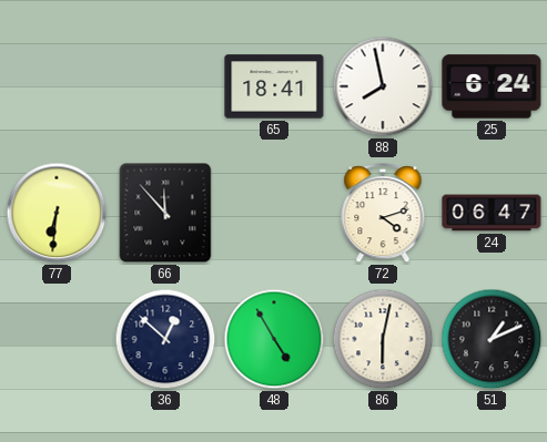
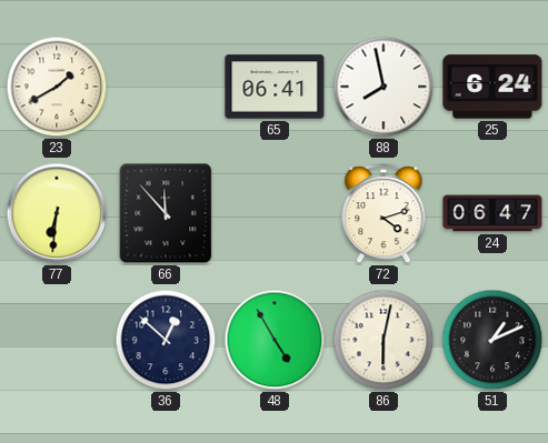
23: none -> 1:40 (57, 87)
65: 18:41 -> 06:41 (275, 87)
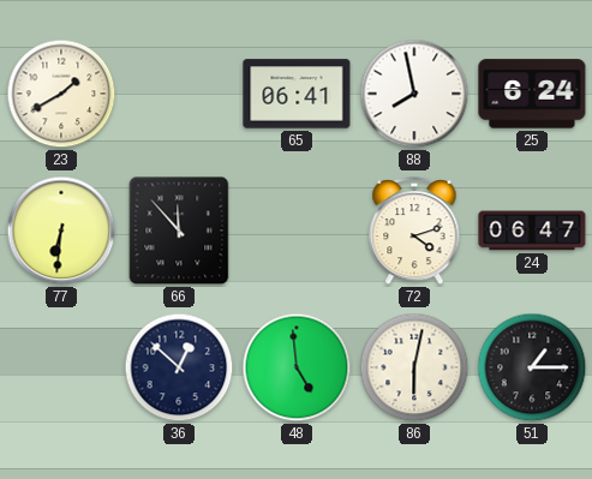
48: 4:55 -> 4:59 (297, 367)
51: 1:11 -> 1:15 (532, 367)
